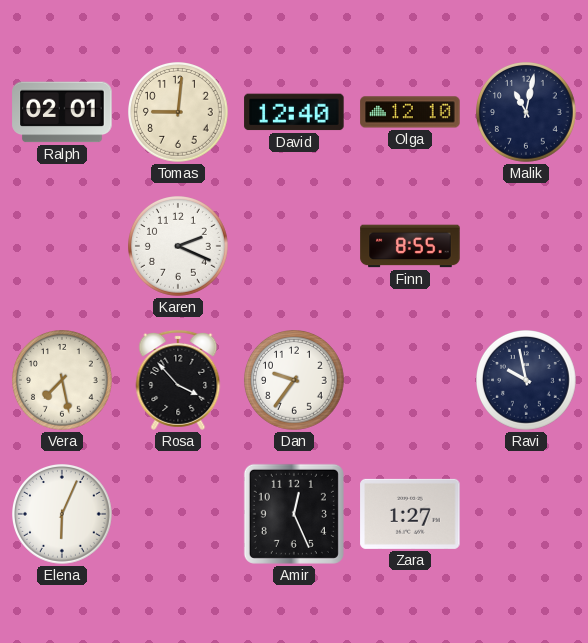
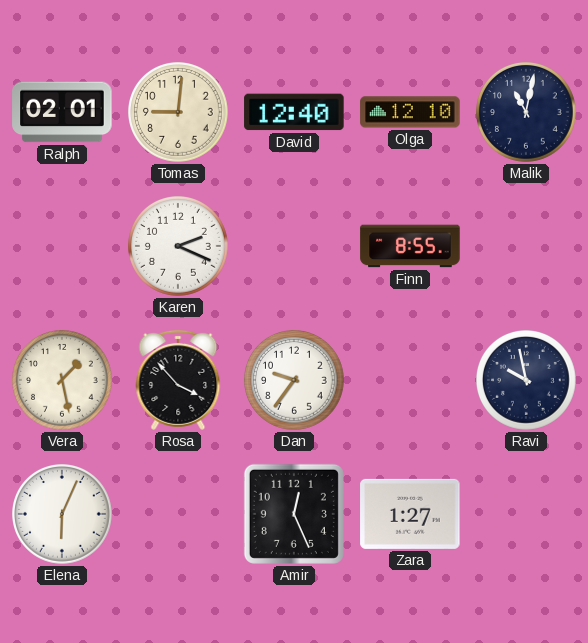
Vera: 7:28 -> 1:28 (63, 381)
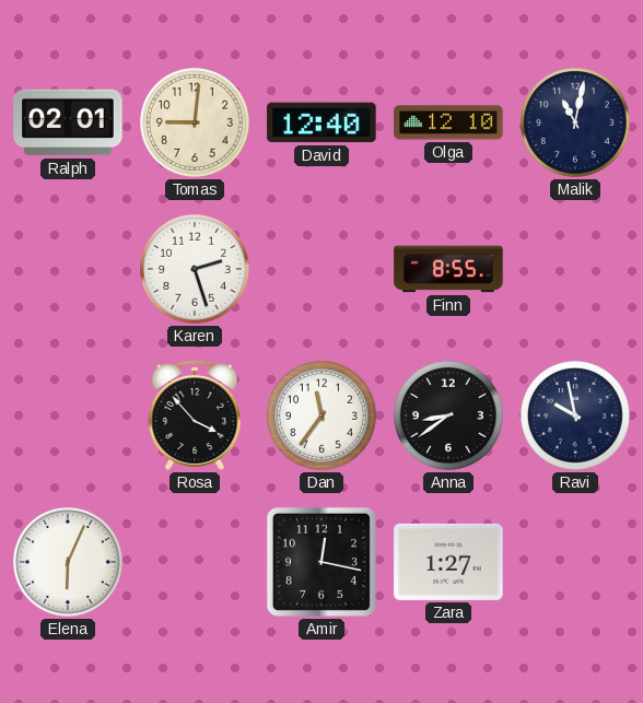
Karen: 2:19 -> 2:27 (196, 270)
Vera: 1:28 -> none (63, 381)
Dan: 9:36 -> 11:36 (323, 417)
Anna: none -> 8:39 (449, 417)
Amir: 12:26 -> 12:17 (321, 562)
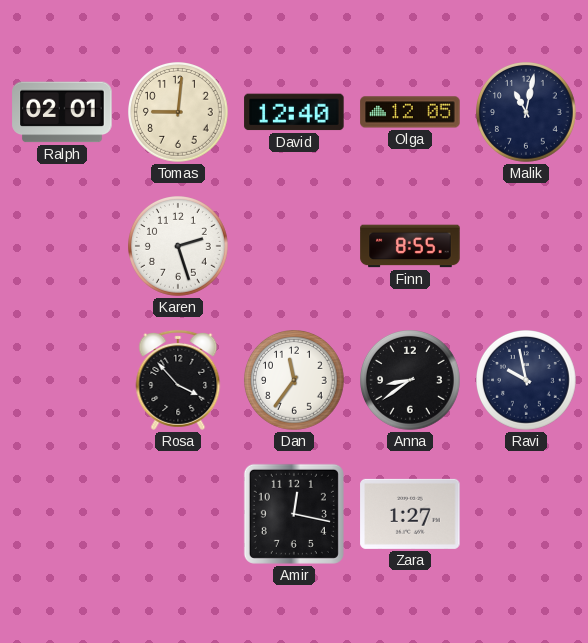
Olga: 12:10 -> 12:05 (410, 112)
Elena: 6:04 -> none (69, 563)
